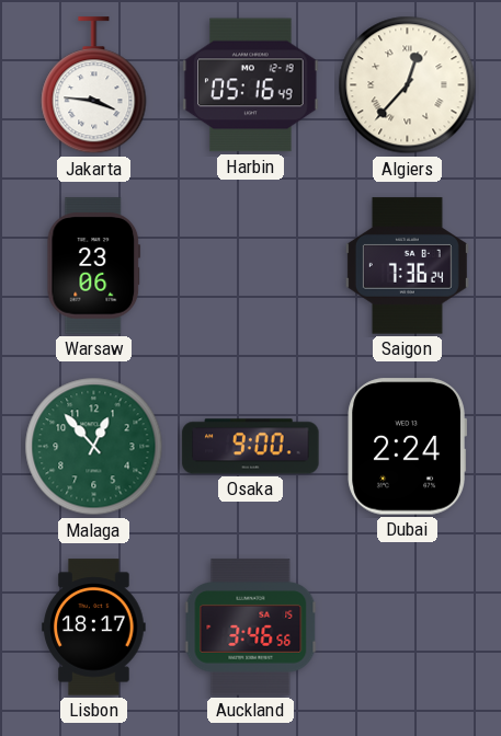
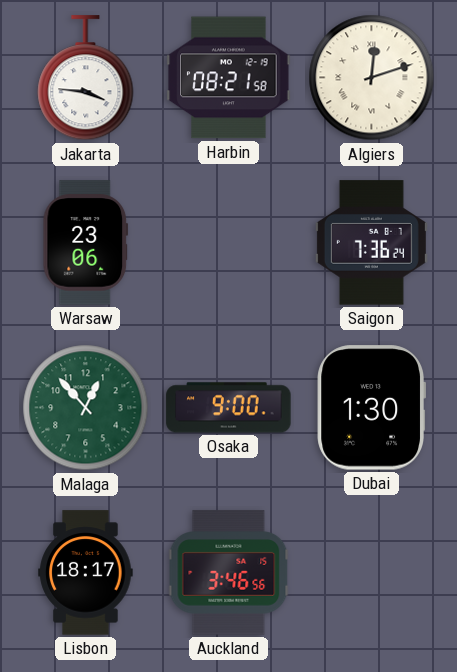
Harbin: 05:16 -> 08:21 (229, 78)
Algiers: 12:37 -> 12:12 (372, 78)
Dubai: 2:24 -> 1:30 (371, 408)
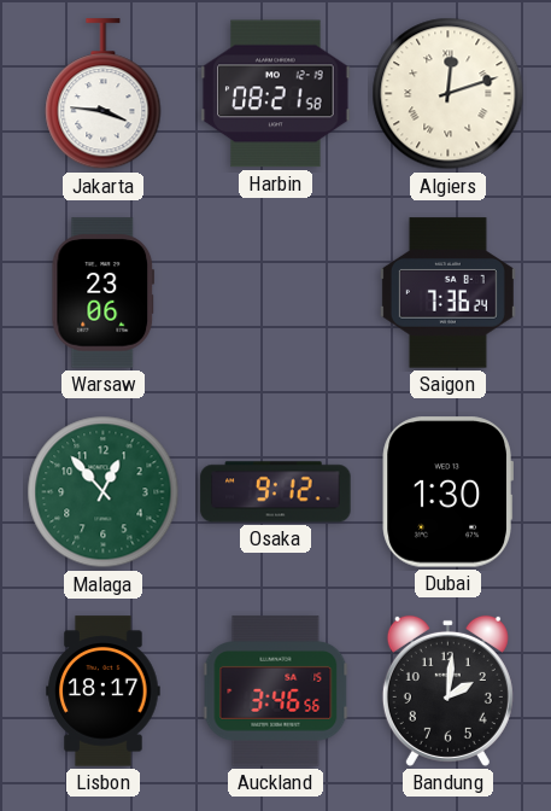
Osaka: 9:00 -> 9:12 (276, 492)
Bandung: none -> 2:01 (447, 690)
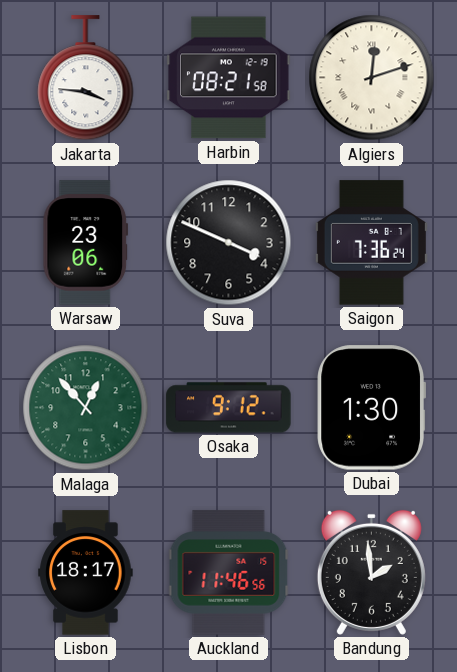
Suva: none -> 3:49 (229, 243)
Auckland: 3:46 -> 11:46 (229, 573)
Bandung: 2:01 -> 1:59 (371, 572)
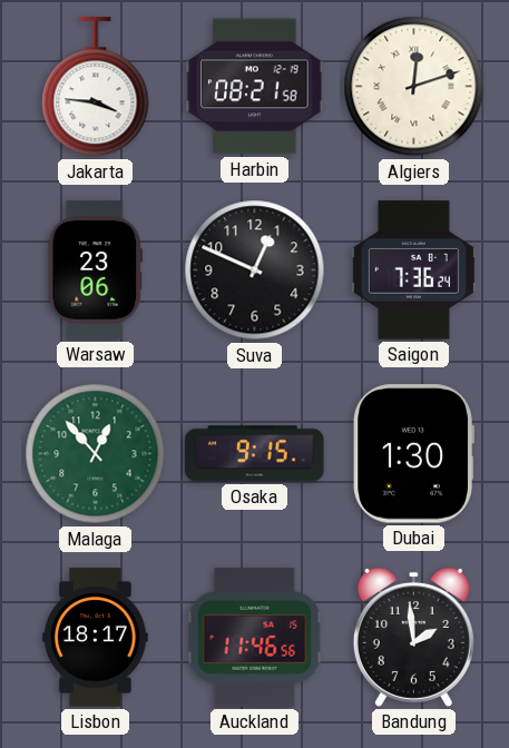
Suva: 3:49 -> 12:49 (255, 270)
Osaka: 9:12 -> 9:15 (255, 454)
